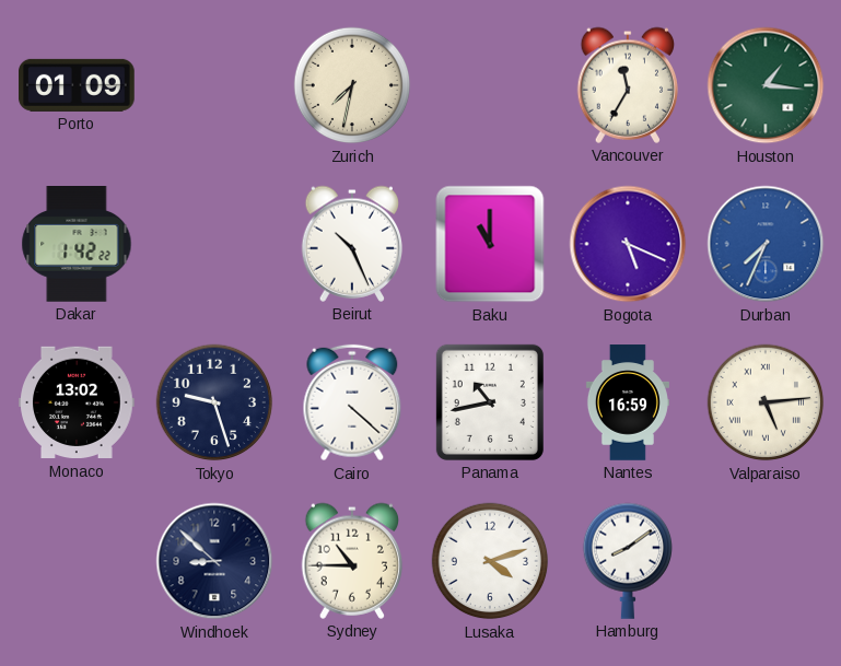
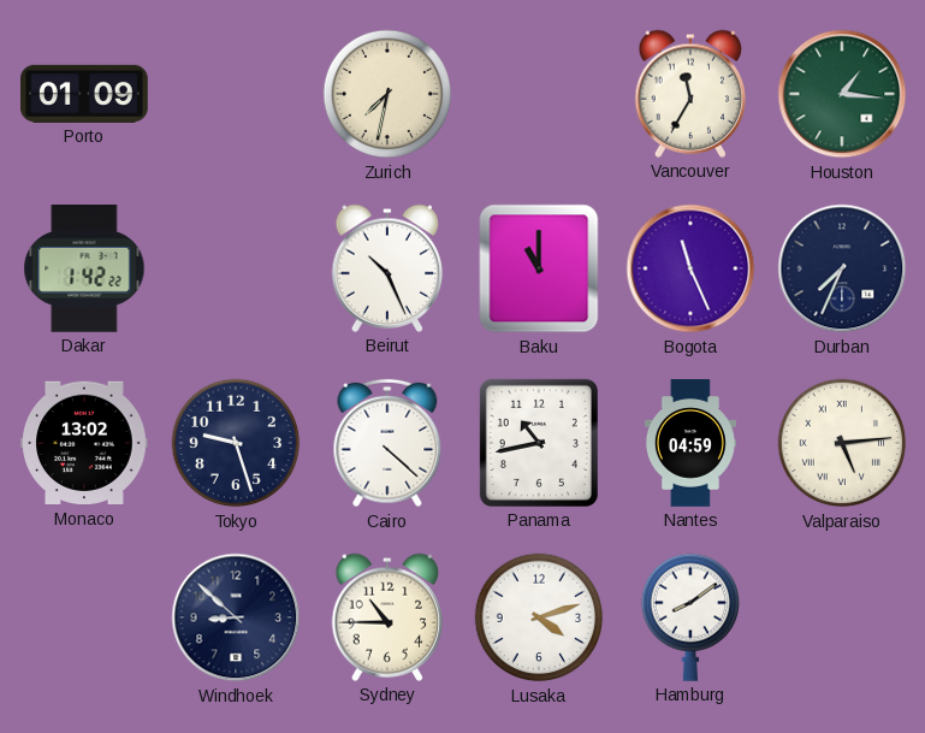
Bogota: 5:19 -> 11:26 (690, 268)
Durban dial: blue -> navy (842, 268)
Nantes: 16:59 -> 04:59 (690, 443)
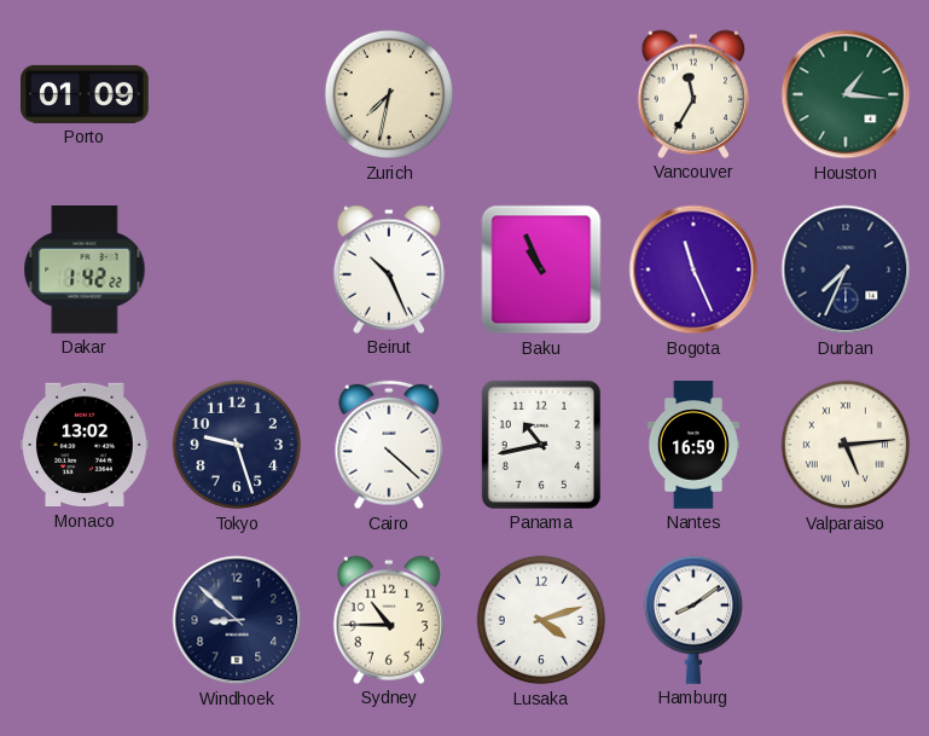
Baku: 11:00 -> 10:56 (541, 270)
Nantes: 04:59 -> 16:59 (693, 445)
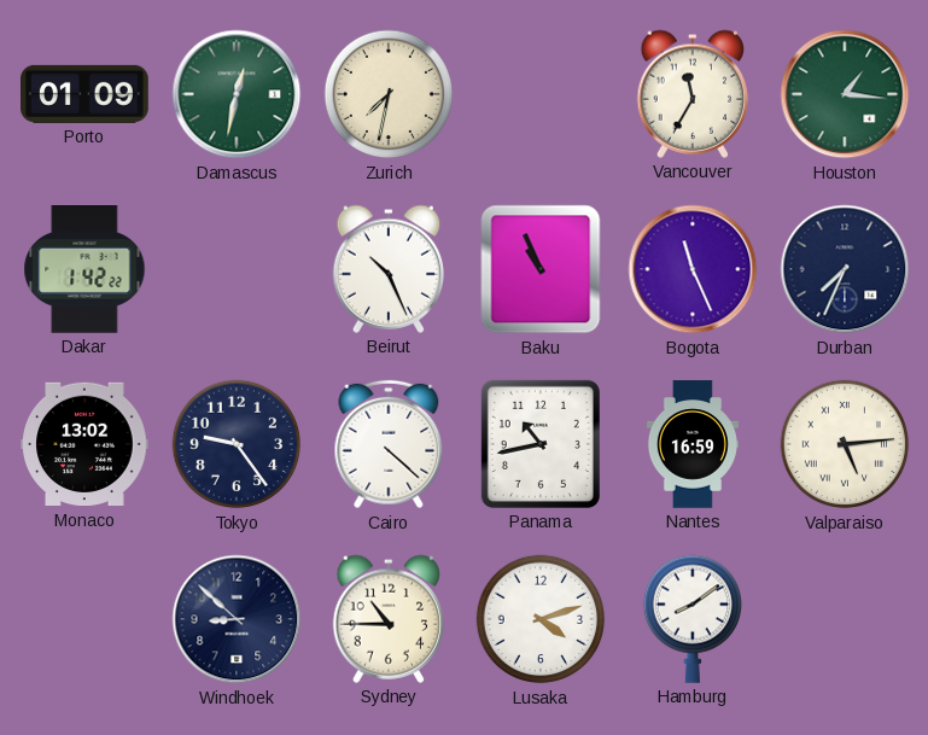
Damascus: none -> 12:32 (237, 94)
Tokyo: 9:27 -> 9:24 (237, 444)
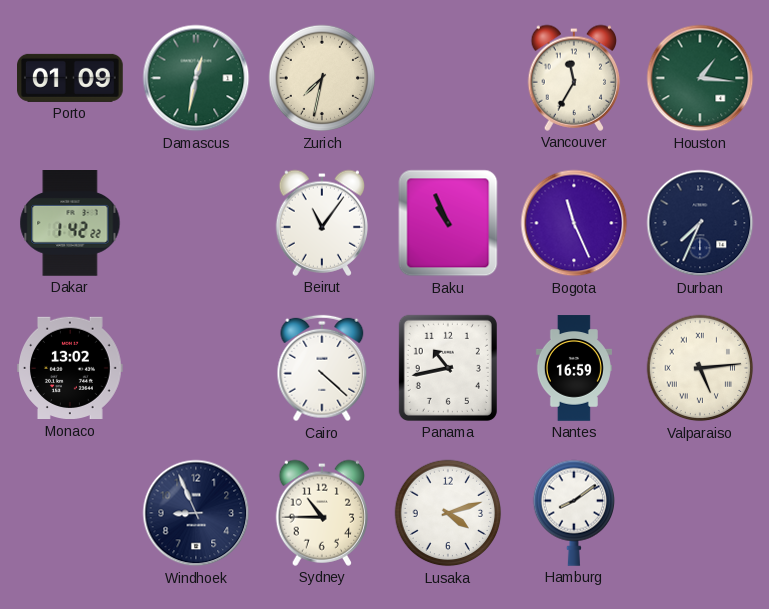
Beirut: 10:26 -> 11:06 (322, 223)
Tokyo: 9:24 -> none (237, 444)
Windhoek: 8:52 -> 8:56 (196, 513)
